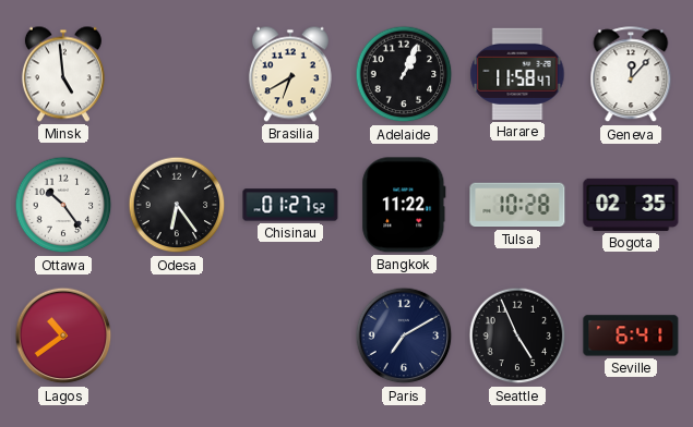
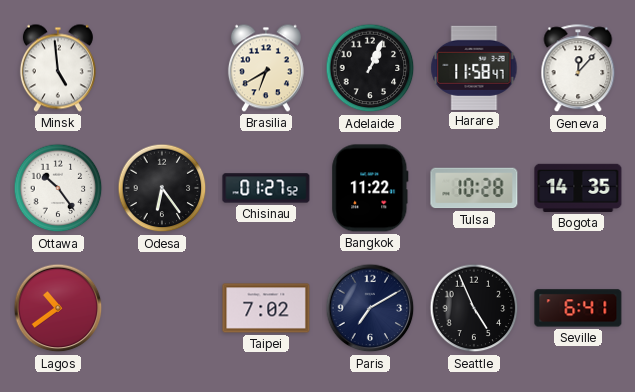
Bogota: 02:35 -> 14:35 (578, 188)
Taipei: none -> 7:02 (266, 308)
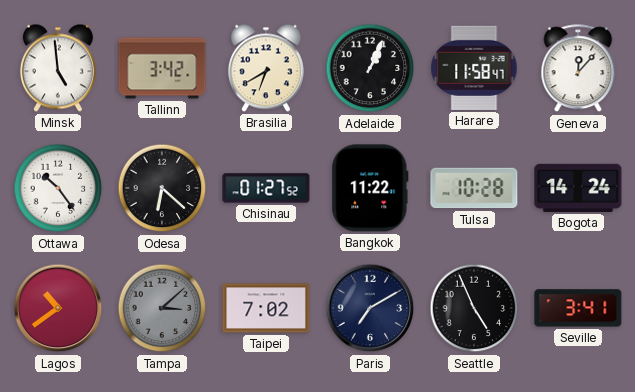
Tallinn: none -> 3:42 (162, 68)
Odesa: 6:24 -> 6:22 (162, 188)
Bogota: 14:35 -> 14:24 (578, 188)
Tampa: none -> 3:08 (162, 308)
Seville: 6:41 -> 3:41 (578, 308)
